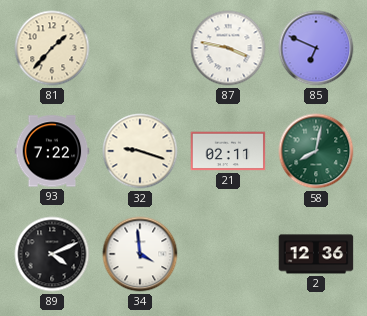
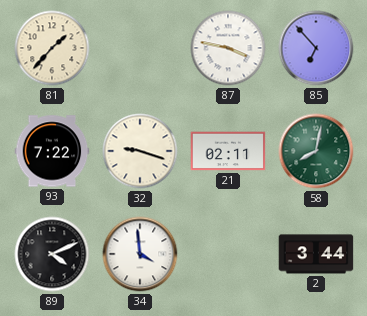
85: 6:49 -> 6:53 (316, 48)
2: 12:36 -> 3:44 (316, 254)
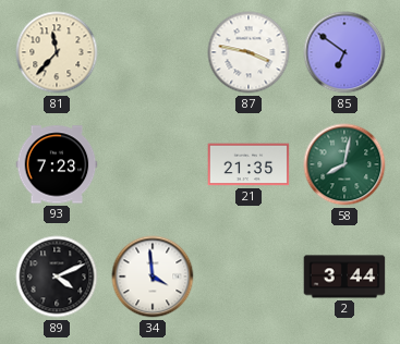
81: 1:37 -> 11:37 (57, 52)
85: 6:53 -> 6:51 (344, 52)
93: 7:22 -> 7:23 (57, 164)
32: 9:18 -> none (140, 151)
21: 02:11 -> 21:35 (249, 164)
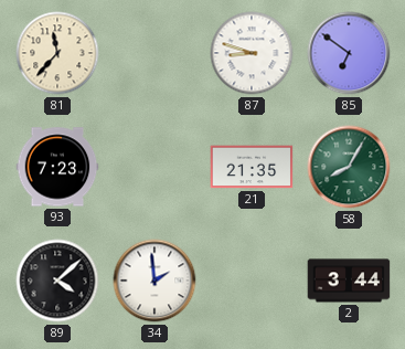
87: 3:47 -> 8:48 (252, 53)
58: 8:02 -> 8:05 (349, 167)
89: 4:11 -> 4:08 (57, 281)
34: 3:59 -> 1:59 (154, 281)
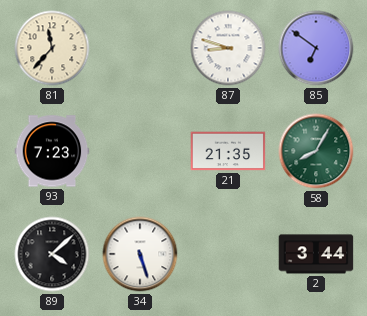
34: 1:59 -> 5:27 (140, 254)
